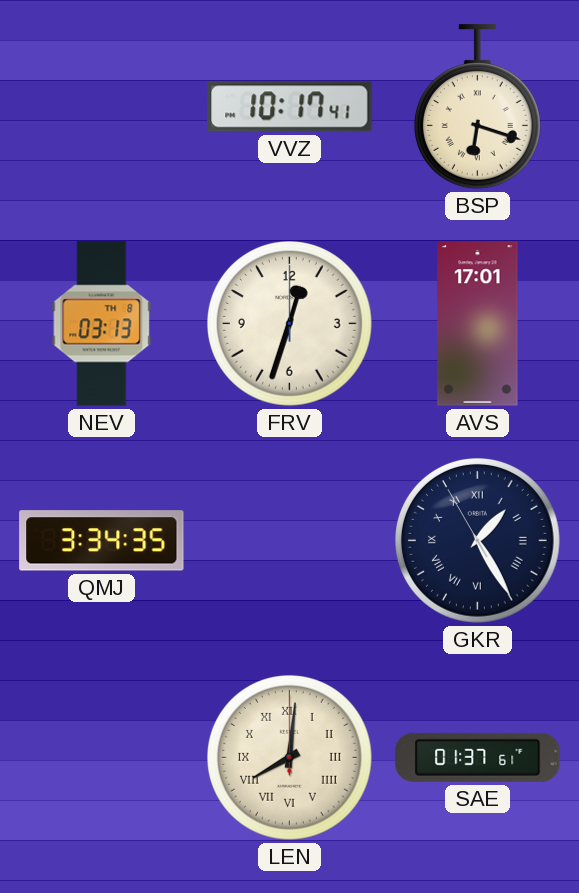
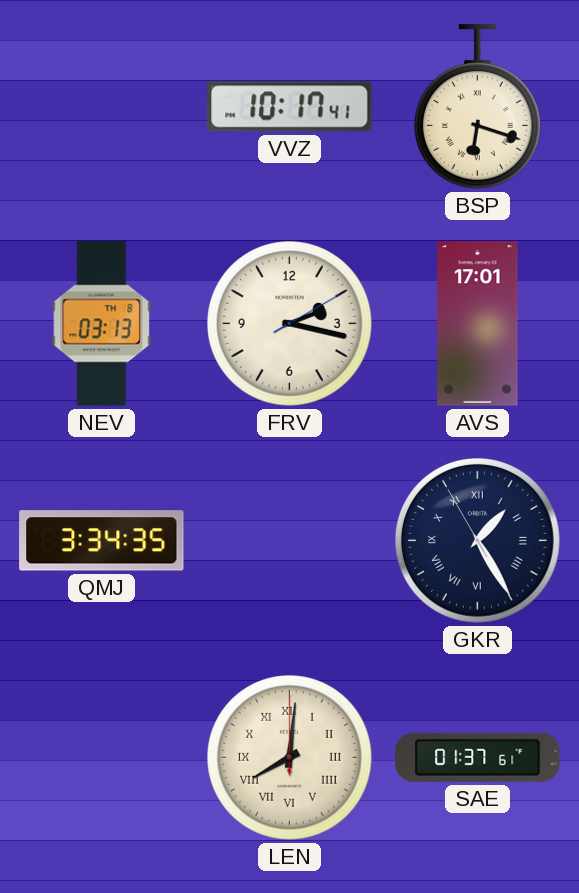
FRV: 12:33 -> 2:17 (290, 324)
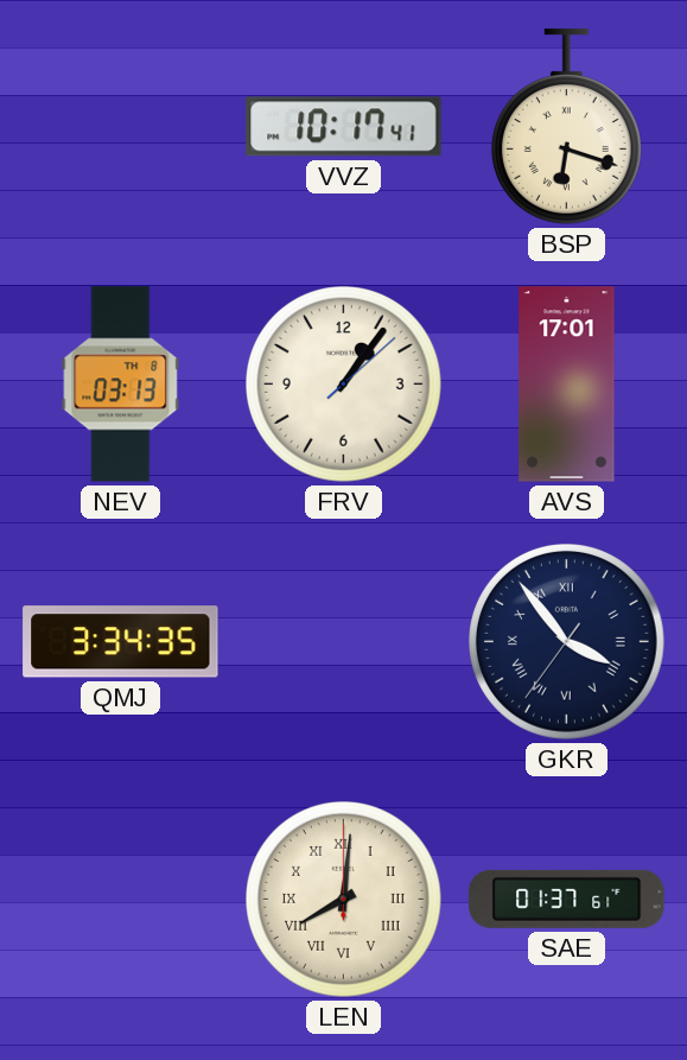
FRV: 2:17 -> 1:06 (344, 385)
GKR: 1:24 -> 3:53 (567, 642)
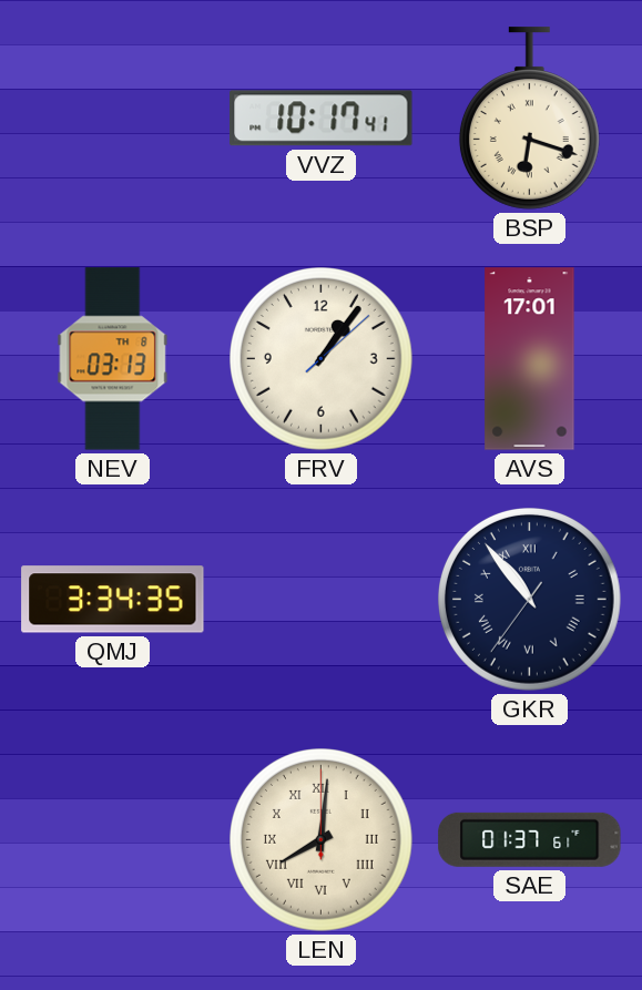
GKR: 3:53 -> 10:53 (530, 600)
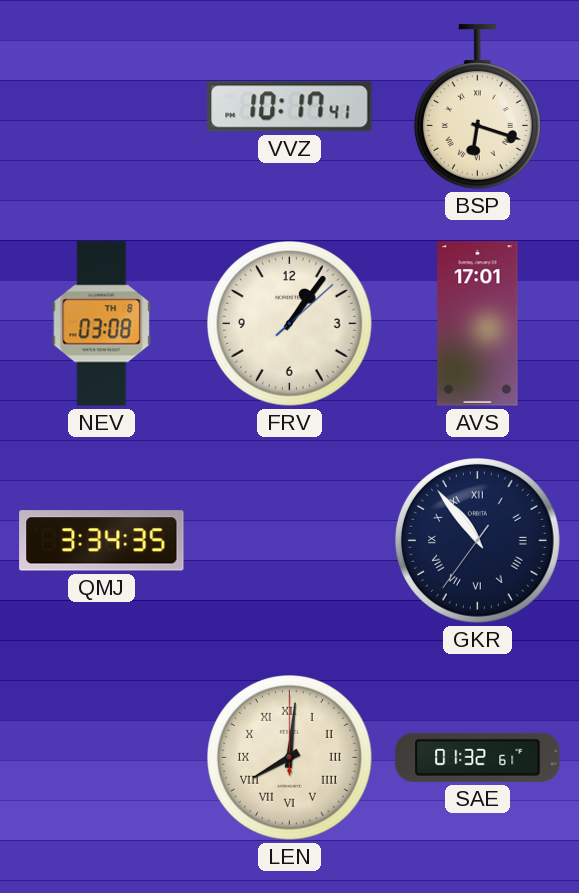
NEV: 03:13 -> 03:08 (102, 324)
SAE: 01:37 -> 01:32 (478, 757)
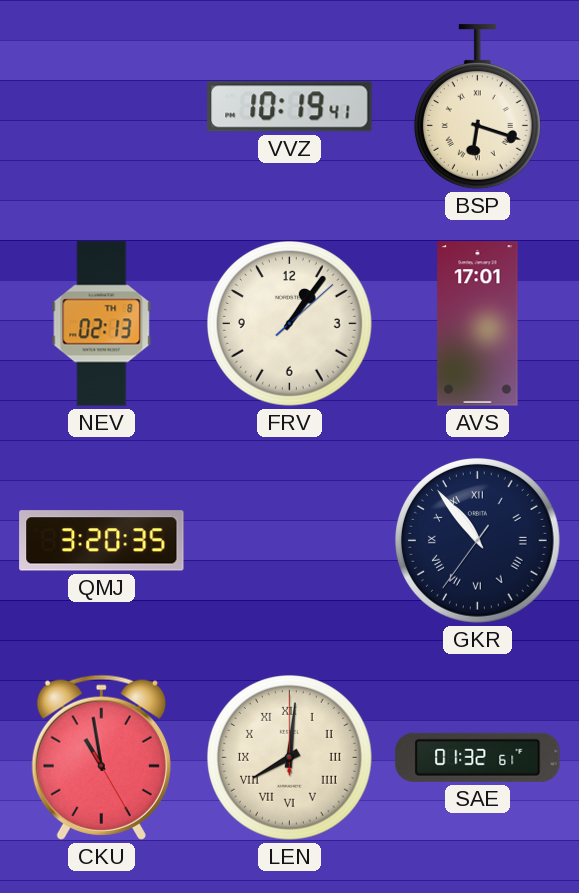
VVZ: 10:17 -> 10:19 (290, 107)
NEV: 03:08 -> 02:13 (102, 324)
QMJ: 3:34 -> 3:20 (102, 541)
CKU: none -> 10:58 (101, 757)
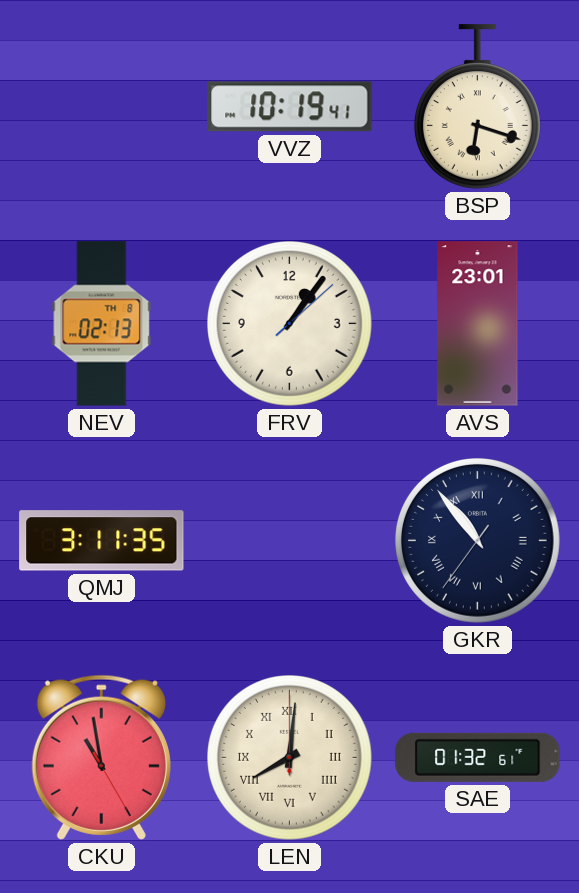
AVS: 17:01 -> 23:01 (478, 324)
QMJ: 3:20 -> 3:11 (102, 541)
